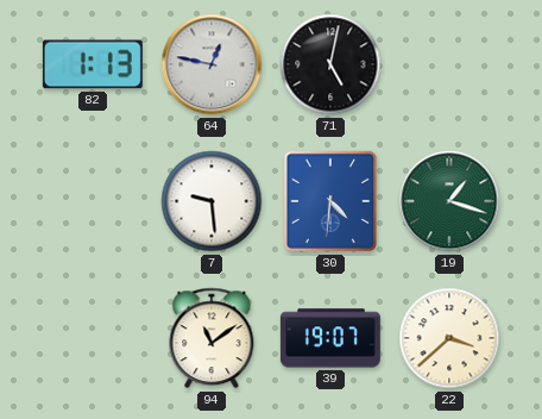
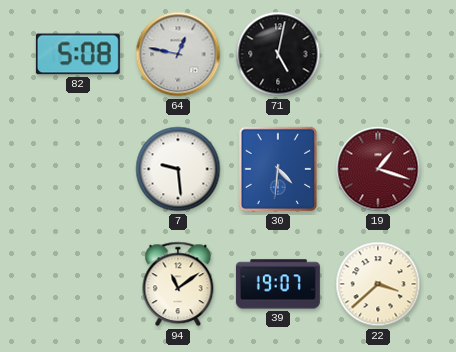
82: 1:13 -> 5:08 (78, 54)
19 dial: green -> burgundy (378, 169)
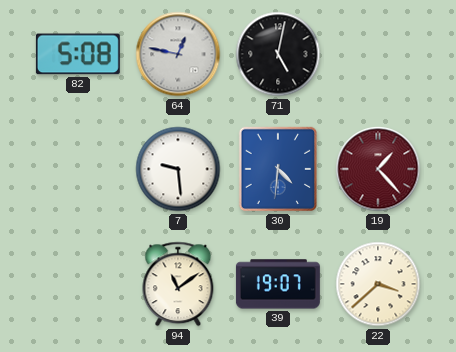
19: 1:18 -> 1:23 (378, 169)
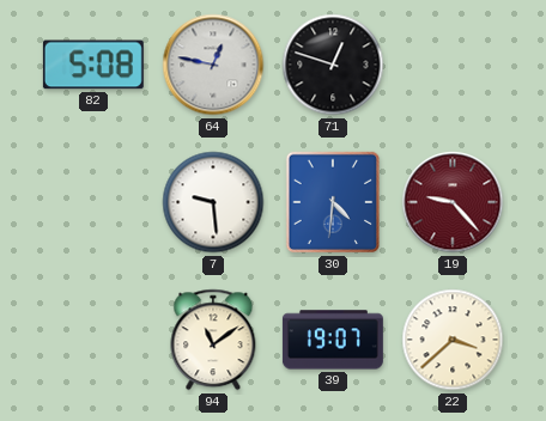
71: 5:02 -> 12:48 (333, 65)
19: 1:23 -> 9:23 (453, 202)
